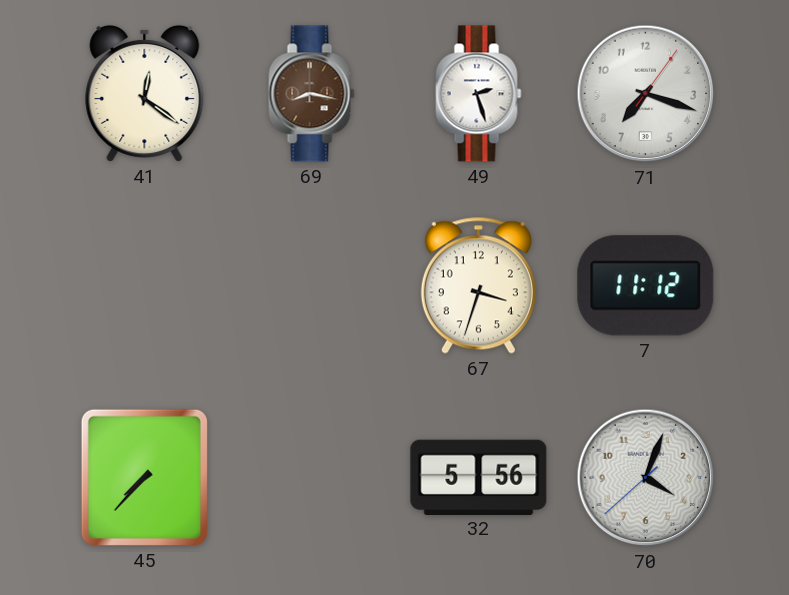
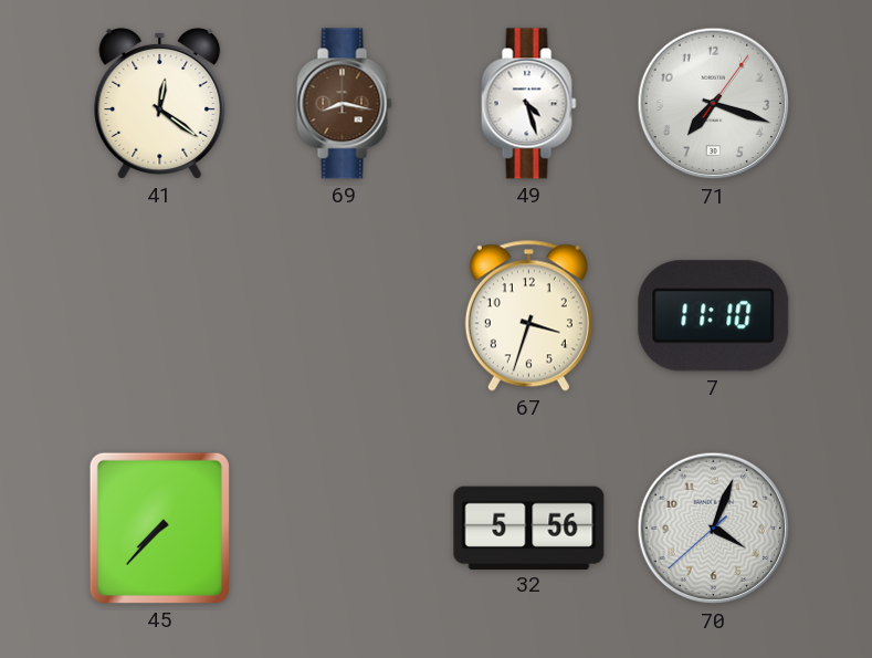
49: 2:27 -> 4:27 (529, 104)
7: 11:12 -> 11:10 (714, 316)
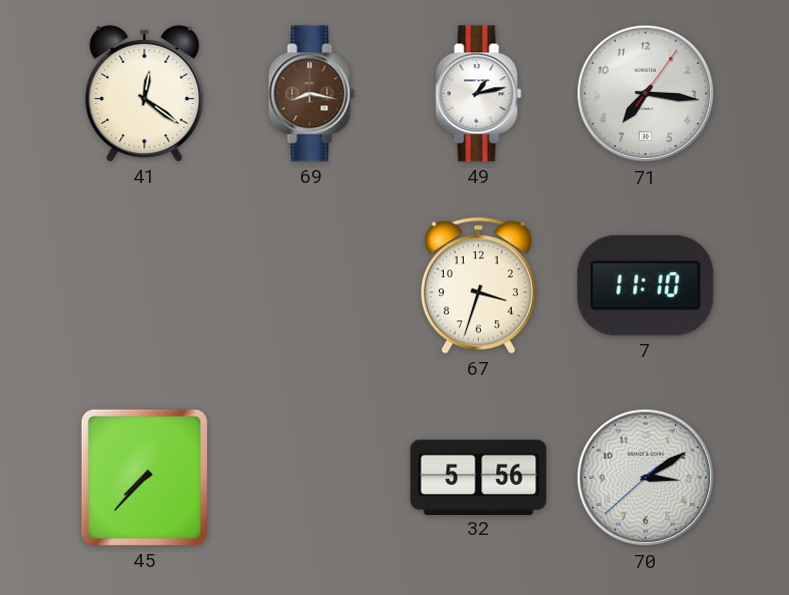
49: 4:27 -> 1:13 (479, 94)
71: 7:18 -> 7:16 (646, 94)
70: 4:03 -> 3:09 (646, 478)
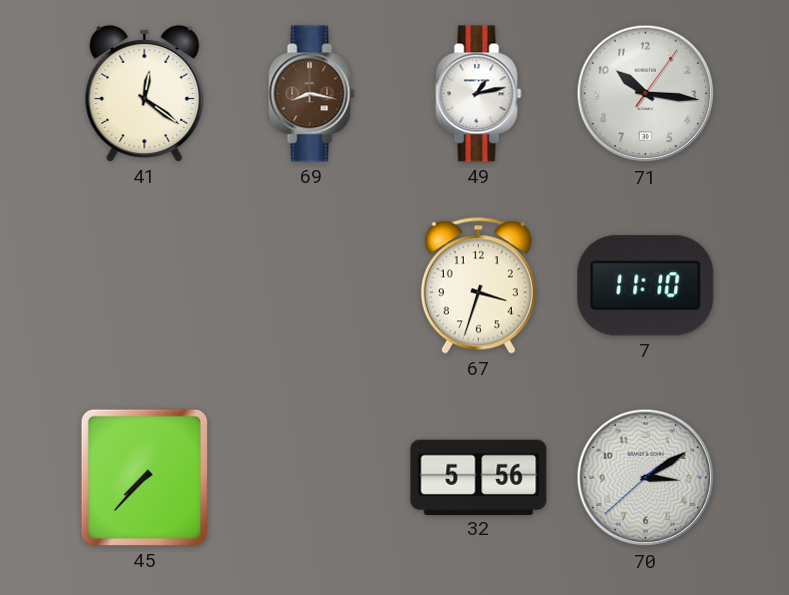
71: 7:16 -> 10:16 (646, 94)
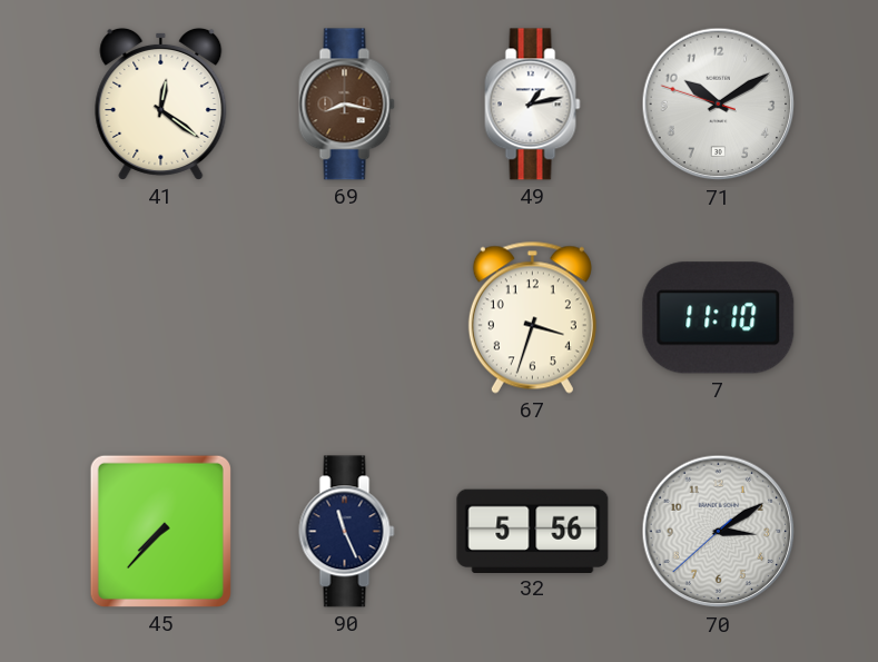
71: 10:16 -> 10:09 (719, 105)
90: none -> 11:26 (347, 532)
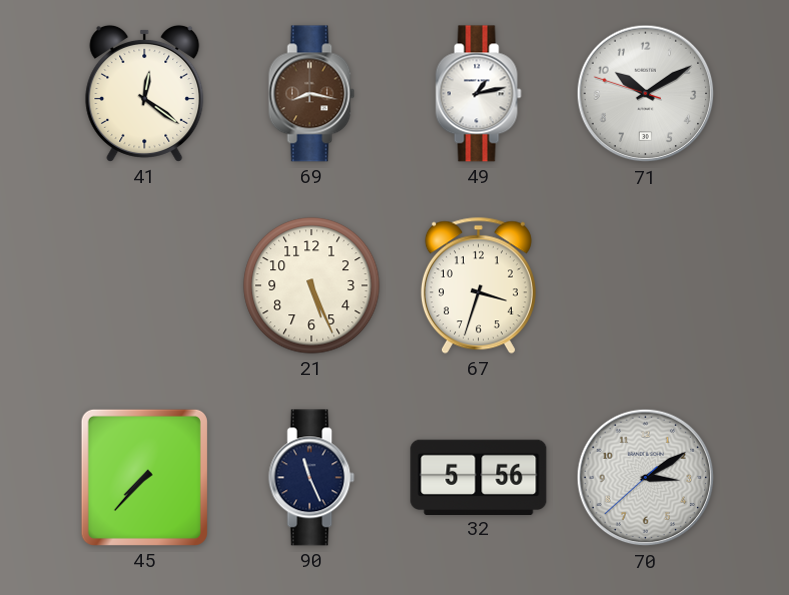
21: none -> 5:26 (312, 286)
7: 11:10 -> none (719, 318)
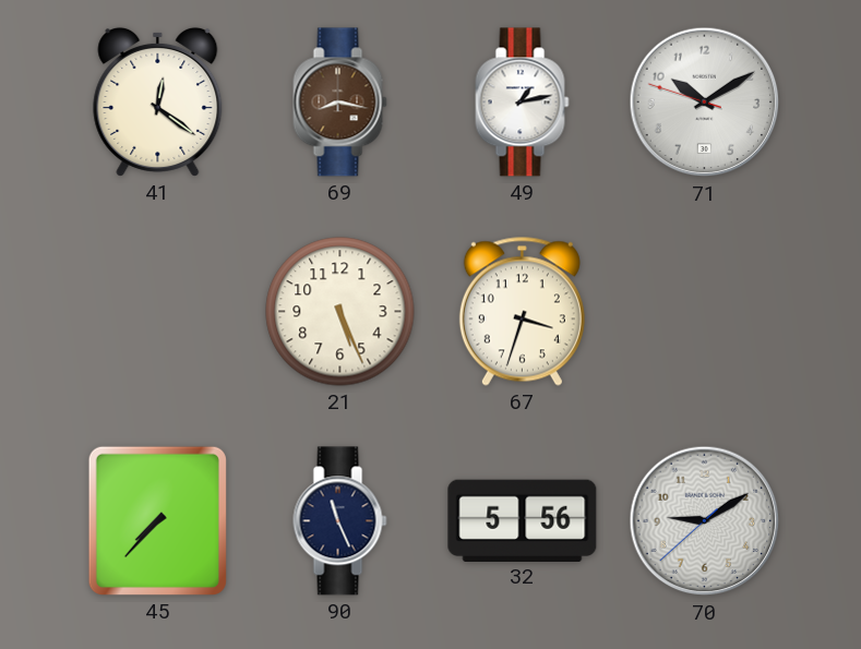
70: 3:09 -> 9:09 (705, 521)
